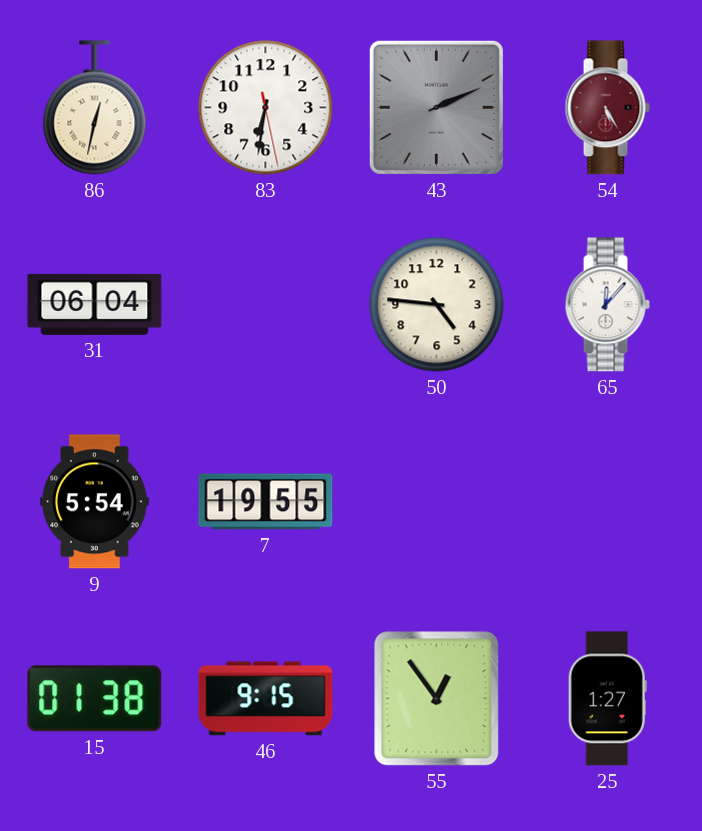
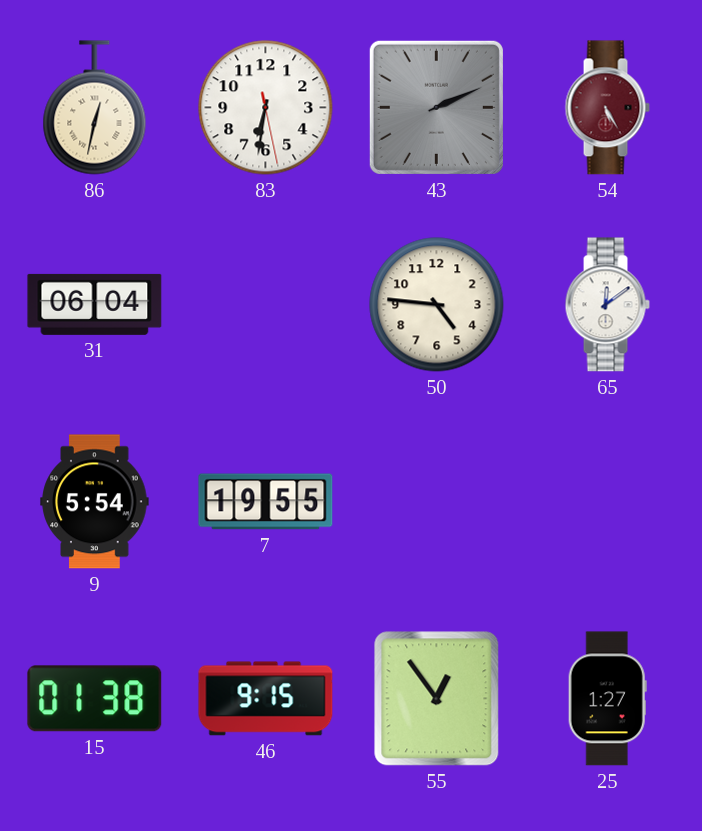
65: 12:07 -> 12:09 (607, 305)
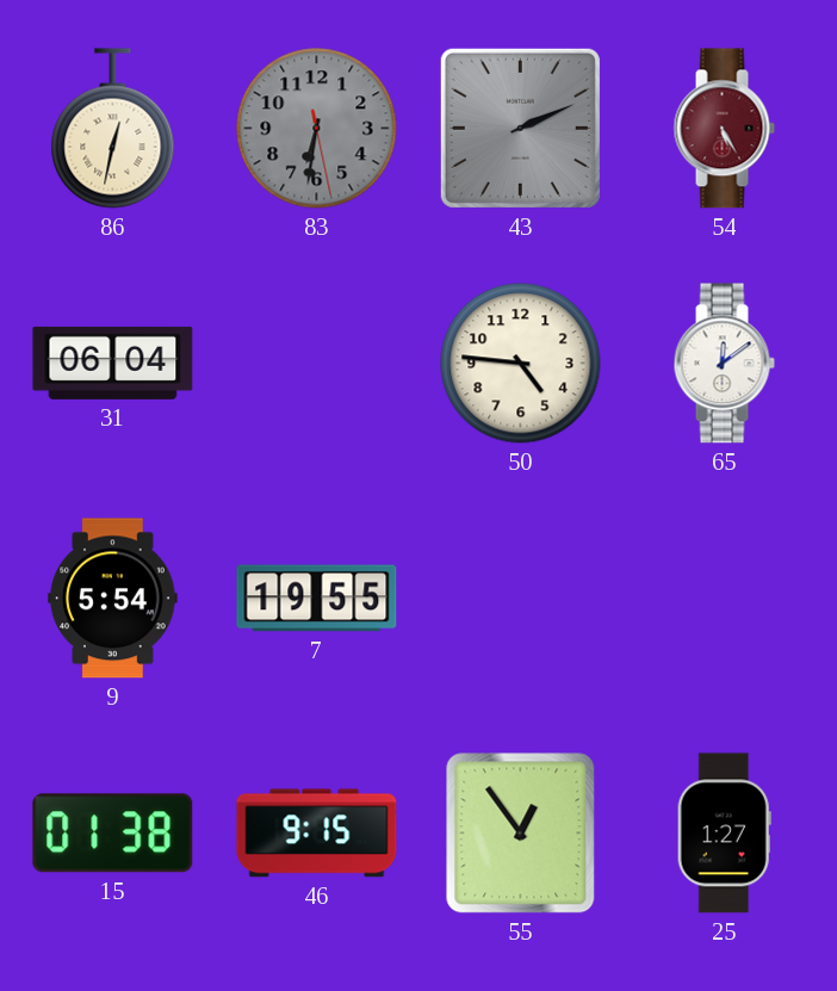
83 dial: white -> grey (317, 129)
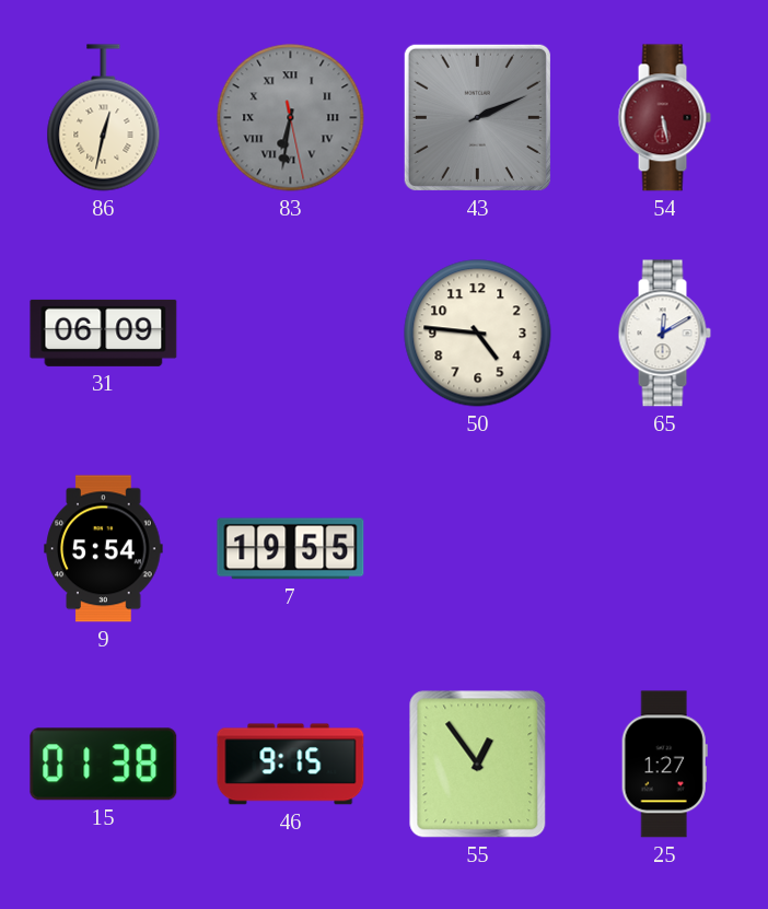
83 numerals: Arabic -> Roman (291, 118)
54: 5:25 -> 5:28 (664, 118)
31: 06:04 -> 06:09 (104, 333)
65: 12:09 -> 12:10 (664, 334)
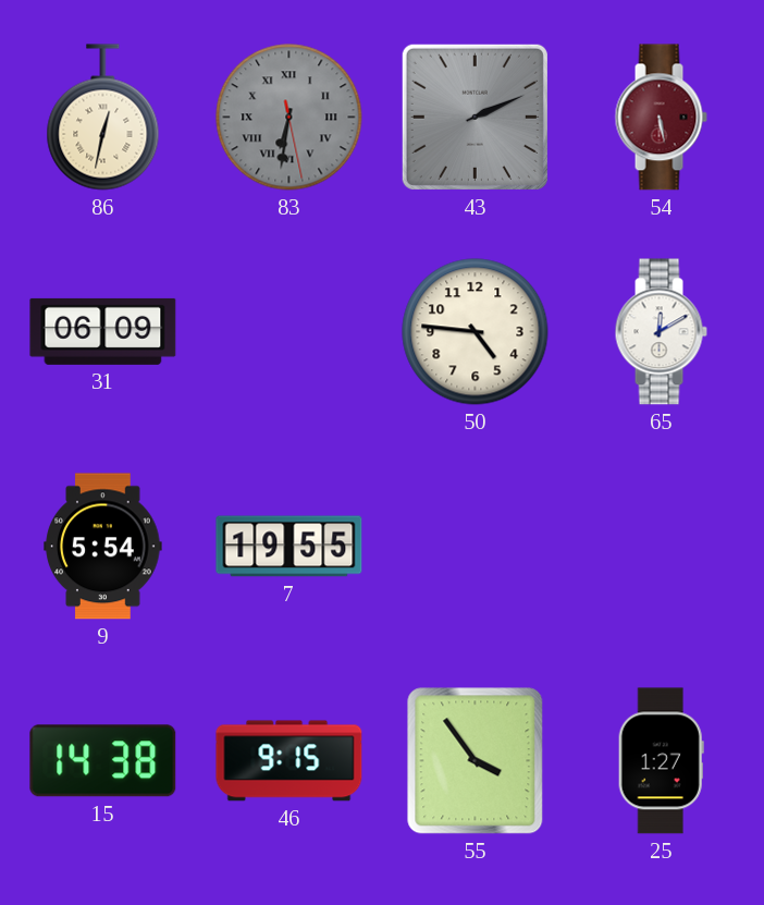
15: 01:38 -> 14:38 (103, 761)
55: 12:54 -> 3:54 (476, 761)
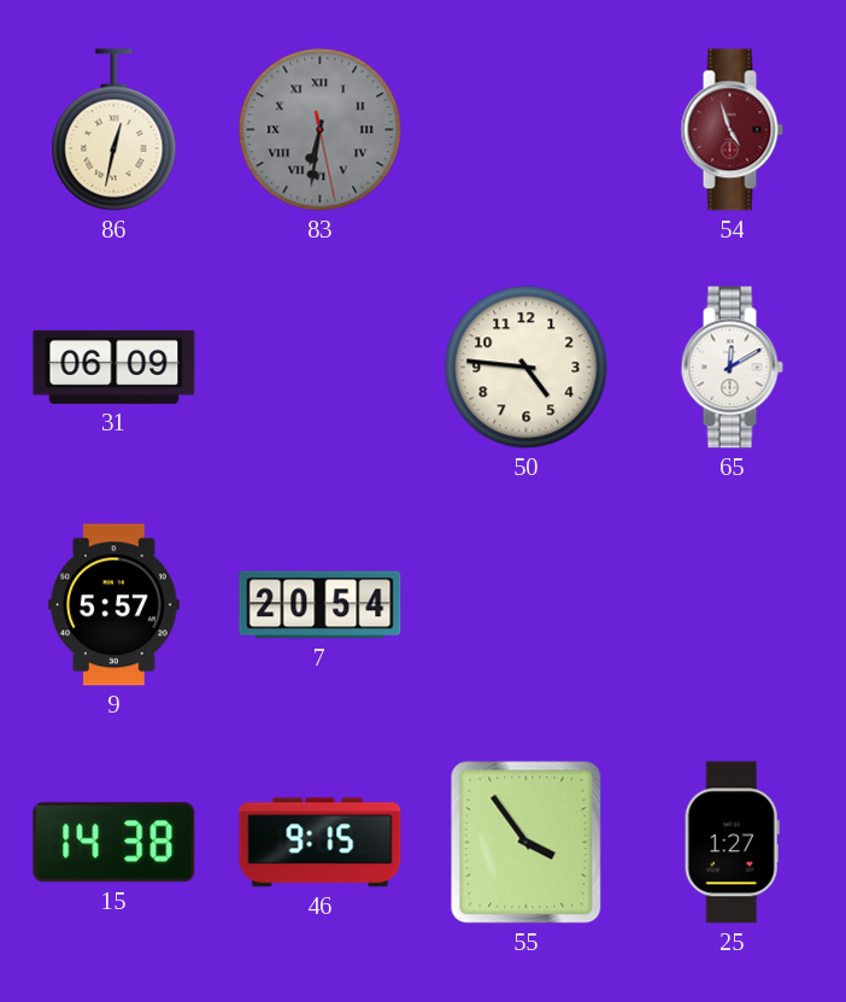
43: 2:11 -> none (475, 117)
54: 5:28 -> 4:57 (732, 130)
9: 5:54 -> 5:57 (114, 605)
7: 19:55 -> 20:54 (321, 605)
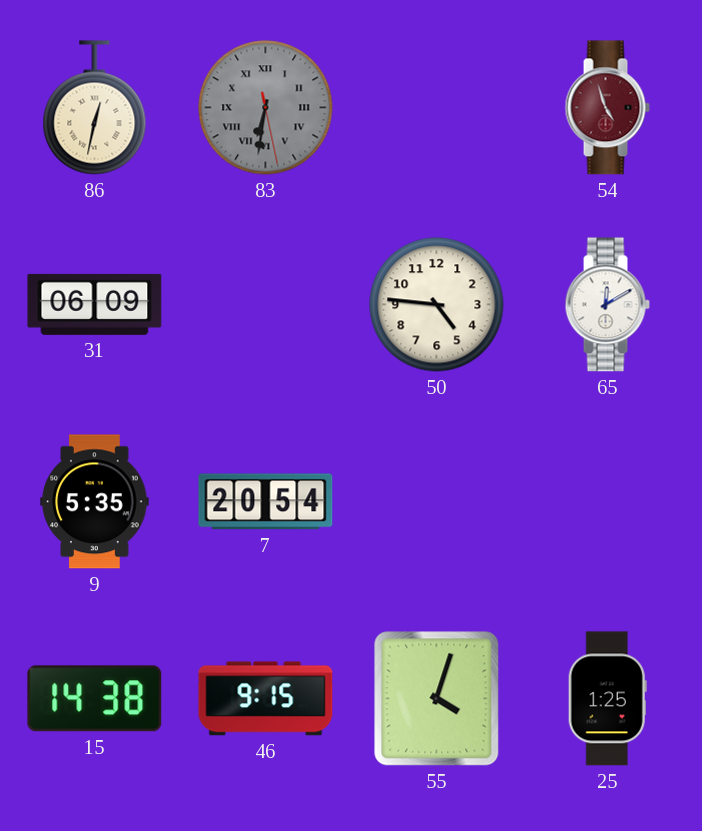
9: 5:57 -> 5:35 (95, 502)
55: 3:54 -> 4:03 (437, 699)
25: 1:27 -> 1:25 (607, 699)
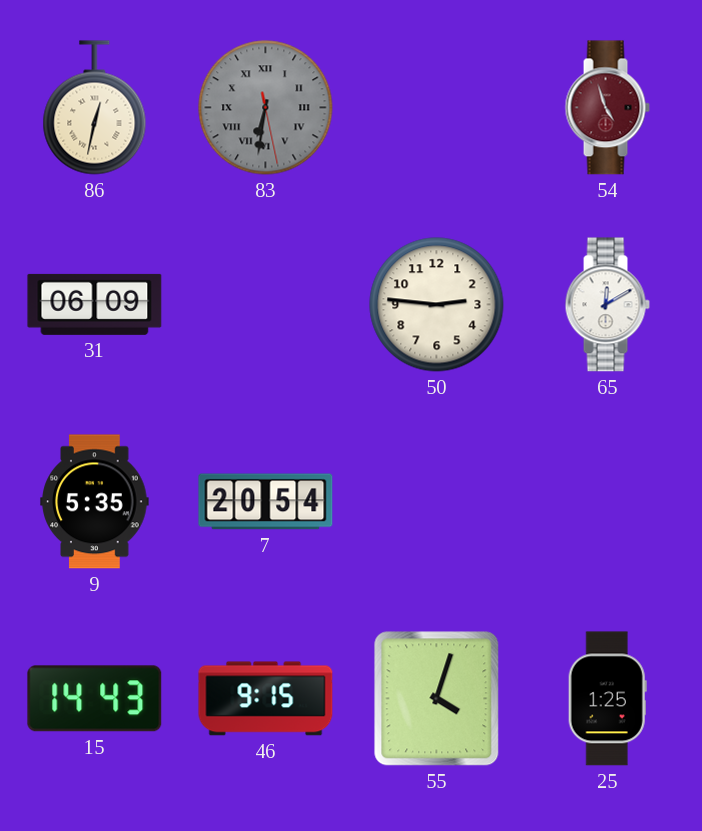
50: 4:46 -> 2:46 (437, 305)
15: 14:38 -> 14:43 (95, 699)
